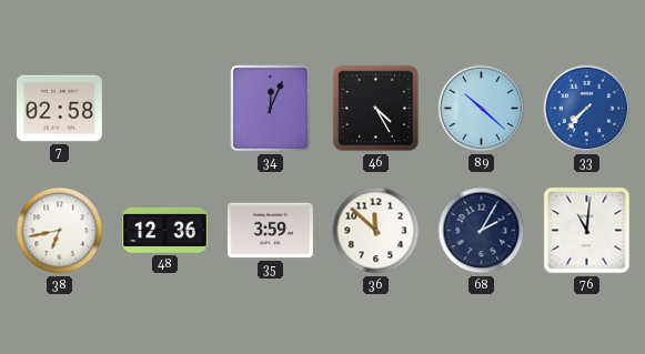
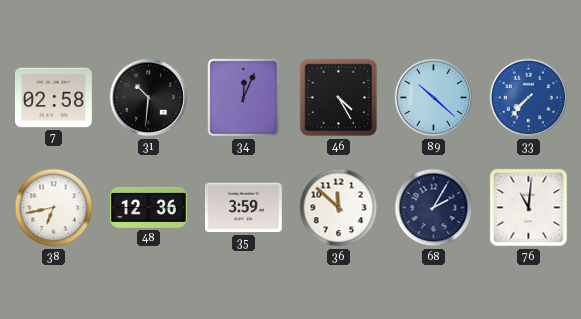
31: none -> 10:31 (149, 98)
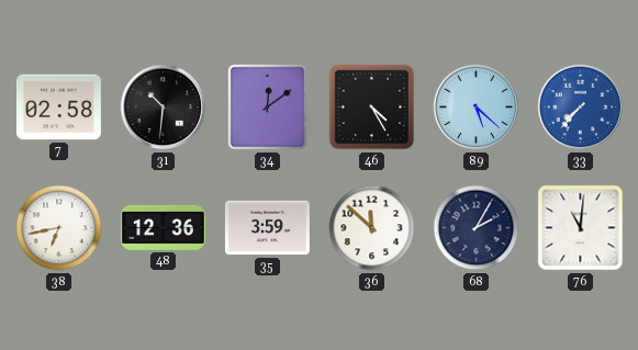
34: 12:04 -> 12:09 (268, 108)
89: 10:22 -> 5:22 (477, 108)
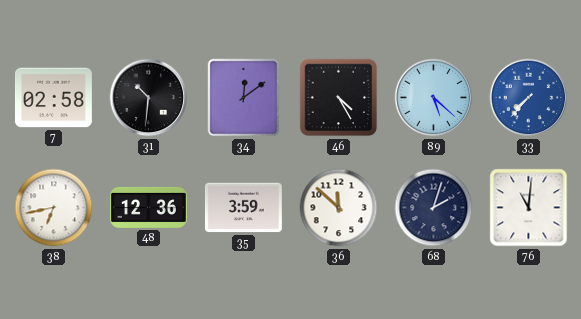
68: 2:05 -> 2:03 (434, 208)
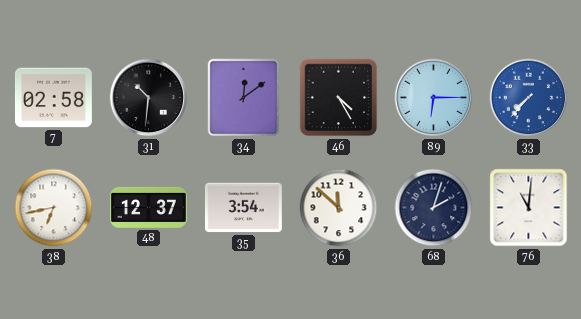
89: 5:22 -> 6:15 (434, 98)
48: 12:36 -> 12:37 (149, 207)
35: 3:59 -> 3:54 (243, 208)
